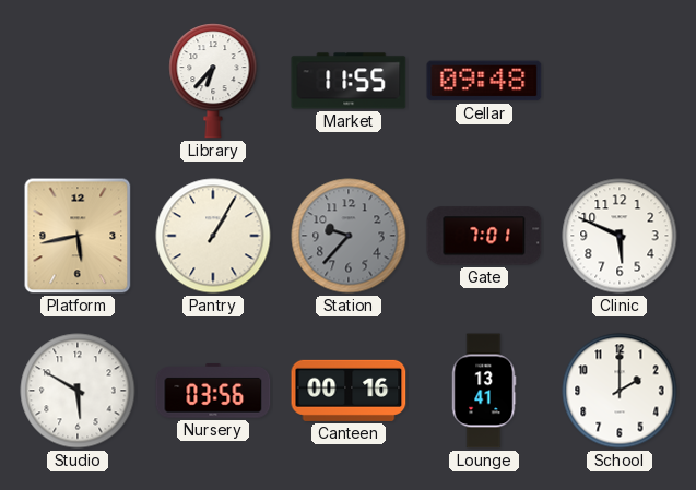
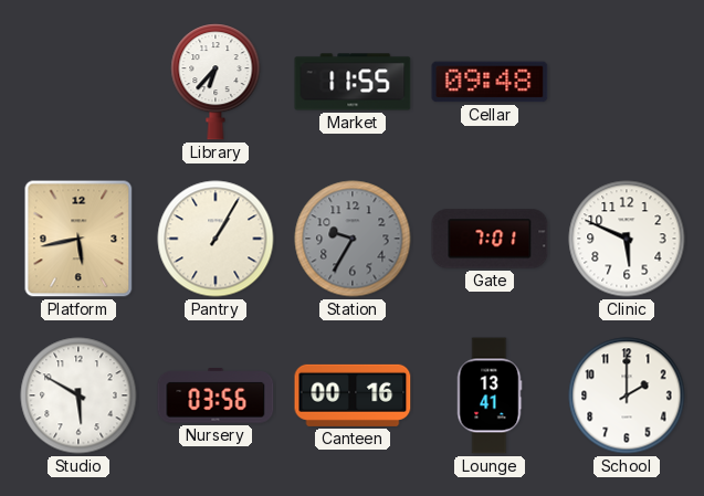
Station: 9:37 -> 9:35 (353, 239)
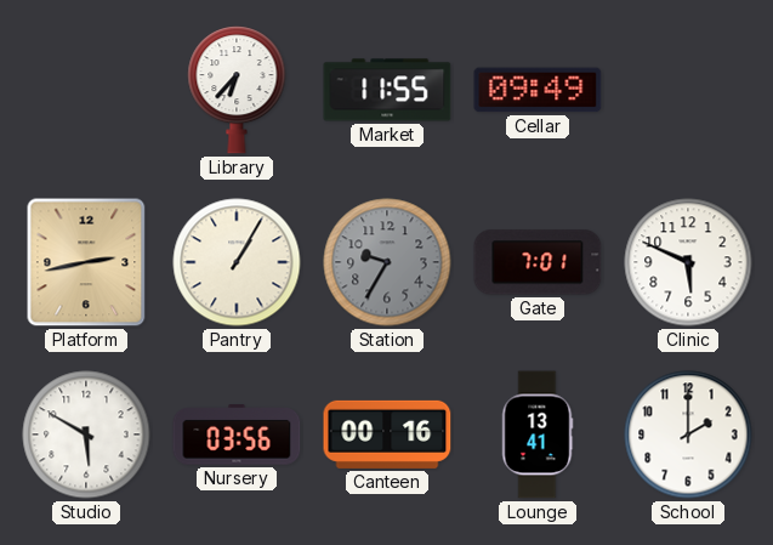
Cellar: 09:48 -> 09:49 (538, 90)
Platform: 5:43 -> 2:43 (86, 262)
